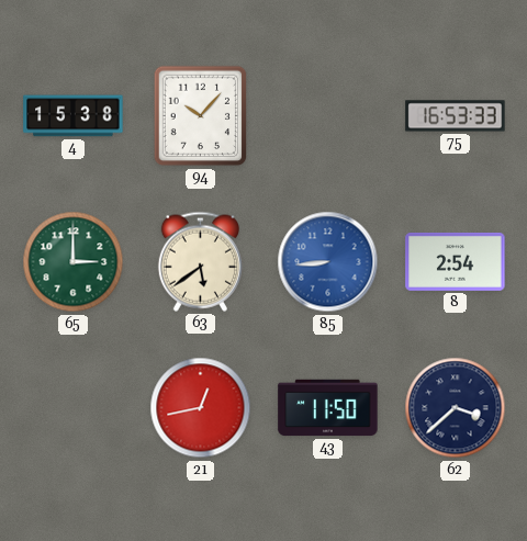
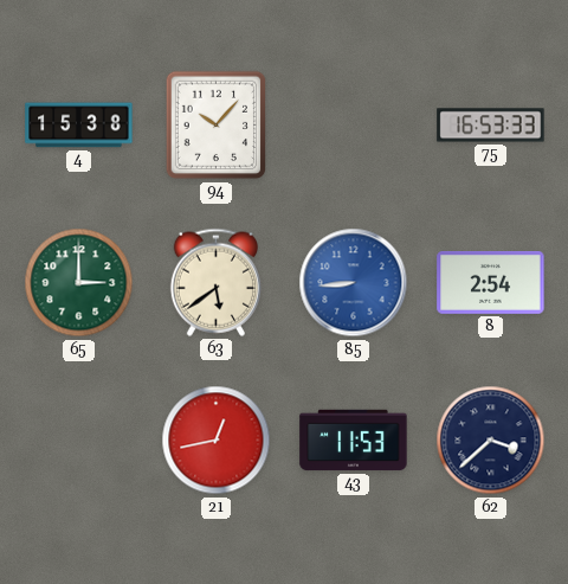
43: 11:50 -> 11:53 (354, 441)
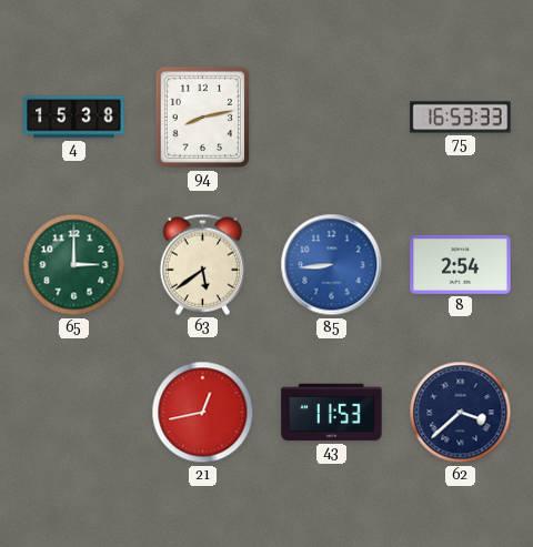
94: 10:07 -> 8:13 (203, 118)
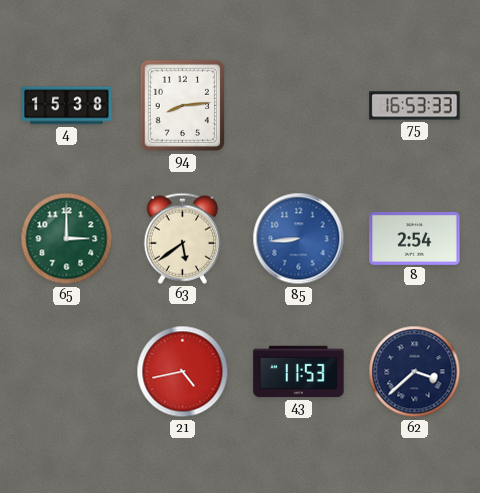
94: 8:13 -> 8:14 (183, 106)
21: 12:43 -> 4:43 (183, 372)
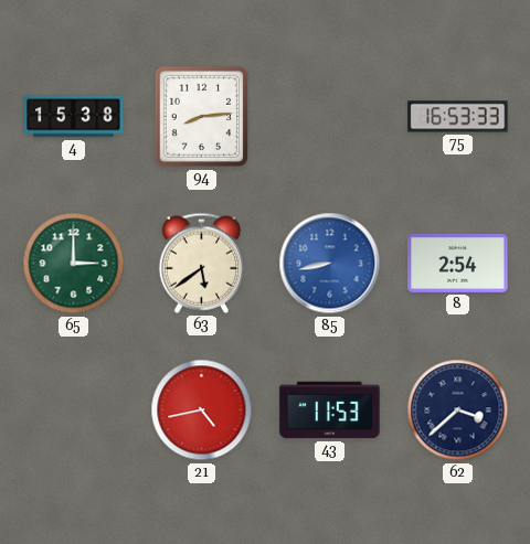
85: 8:44 -> 8:43 (330, 264)
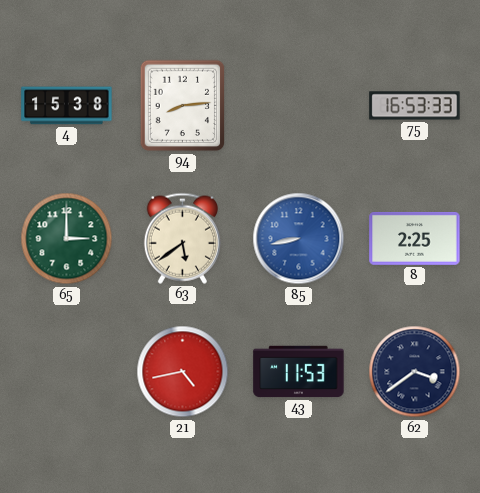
8: 2:54 -> 2:25 (415, 238)
62: 3:38 -> 3:39 (415, 372)
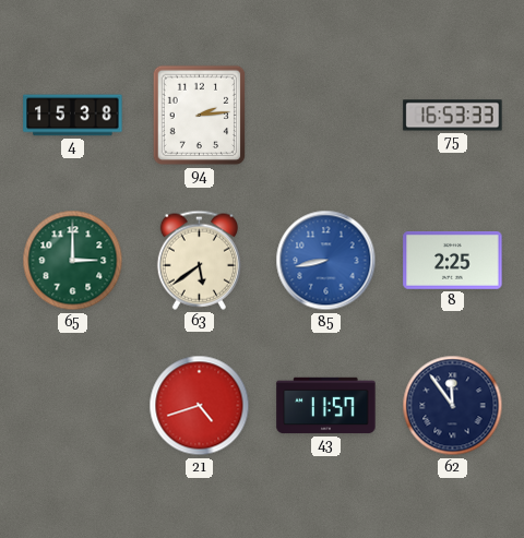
94: 8:14 -> 2:14 (200, 116)
21: 4:43 -> 4:42 (200, 406)
43: 11:53 -> 11:57 (326, 406)
62: 3:39 -> 11:54 (453, 406)
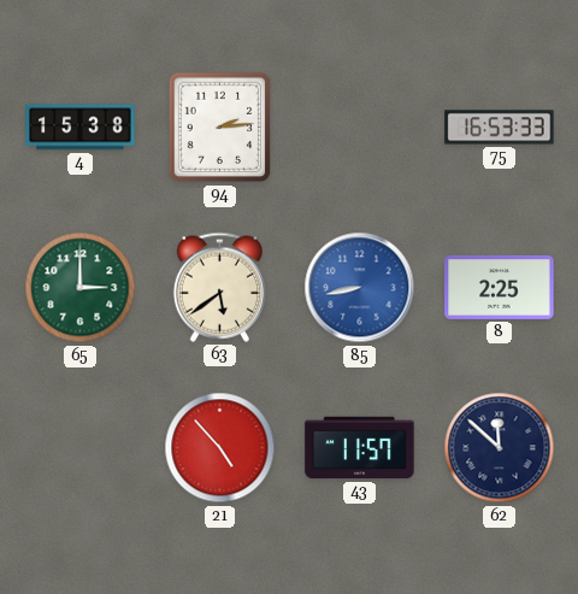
21: 4:42 -> 4:53 (220, 448)
62: 11:54 -> 11:52 (500, 448)
